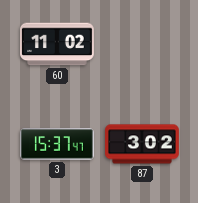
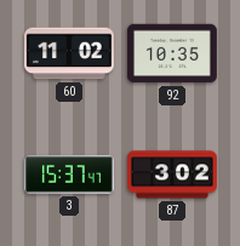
92: none -> 10:35 (173, 53)
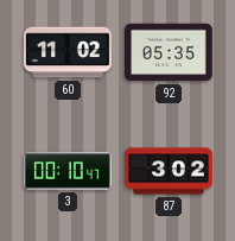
92: 10:35 -> 05:35 (170, 52)
3: 15:37 -> 00:10 (69, 171)
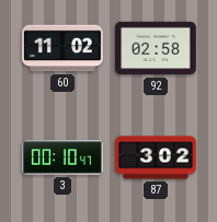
92: 05:35 -> 02:58 (157, 48)
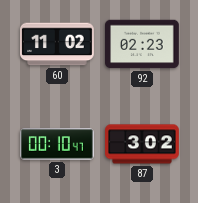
92: 02:58 -> 02:23 (143, 44)
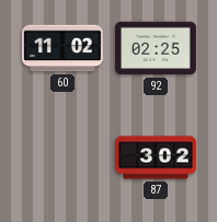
92: 02:23 -> 02:25 (157, 48)
3: 00:10 -> none (58, 144)
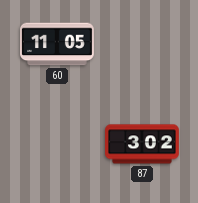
60: 11:02 -> 11:05 (58, 44)
92: 02:25 -> none (157, 48)
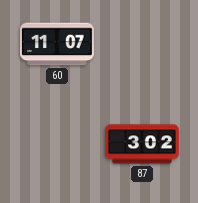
60: 11:05 -> 11:07 (58, 44)
